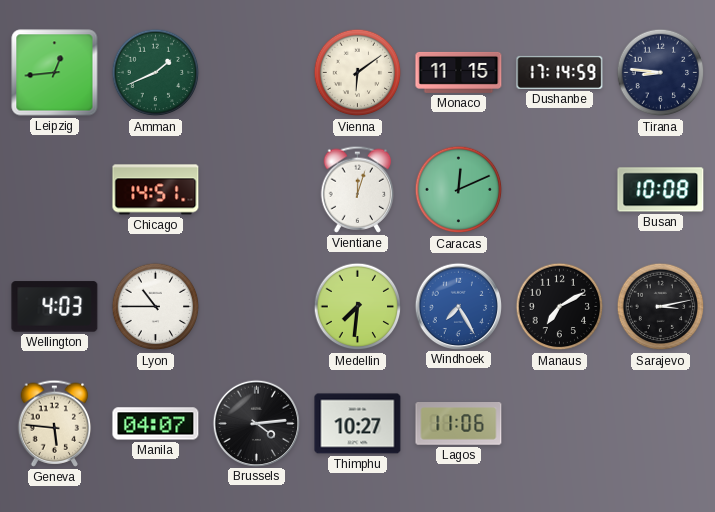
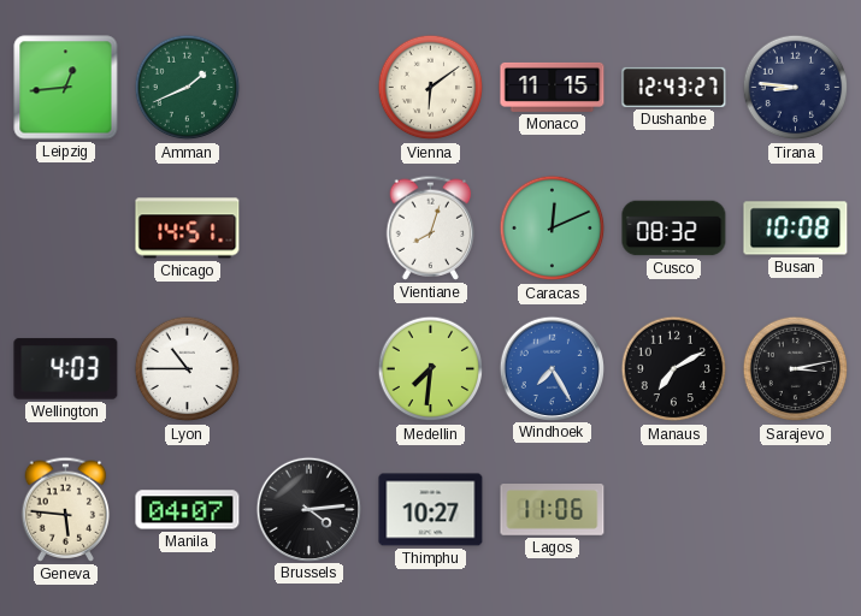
Dushanbe: 17:14 -> 12:43 (674, 87)
Vientiane: 12:03 -> 8:03 (431, 227)
Cusco: none -> 08:32 (674, 229)
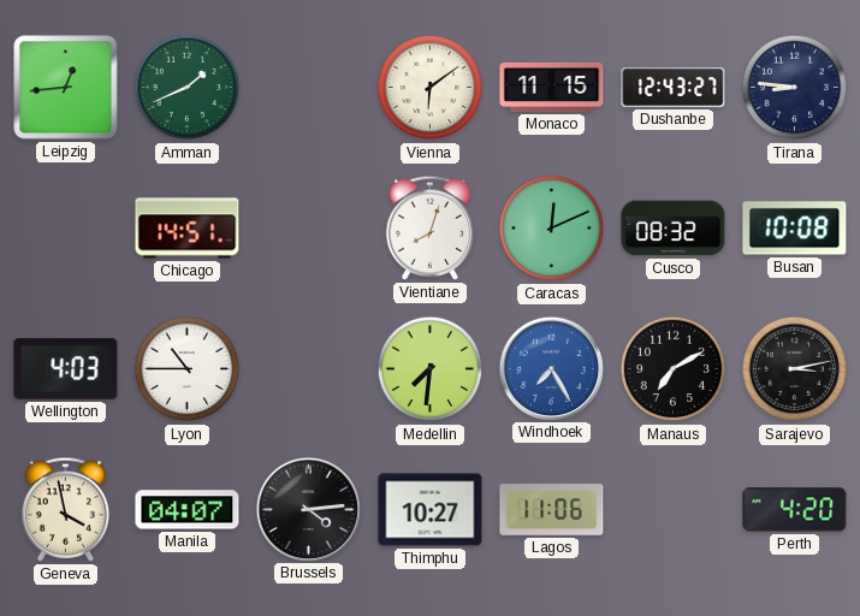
Geneva: 5:46 -> 3:58 (66, 509)
Perth: none -> 4:20 (795, 510)
